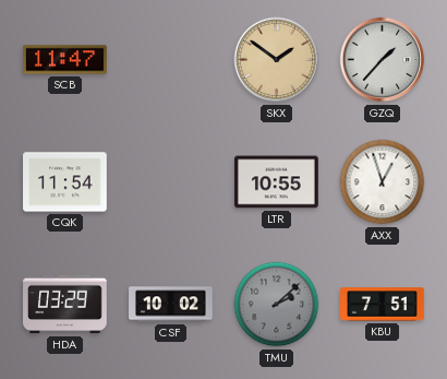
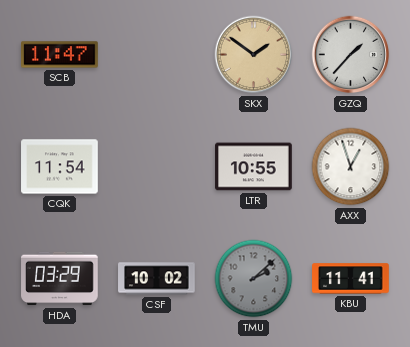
KBU: 7:51 -> 11:41 (351, 279)
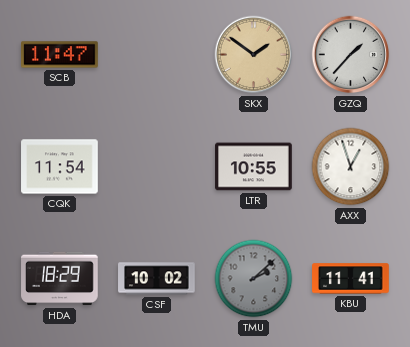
HDA: 03:29 -> 18:29 (60, 279)
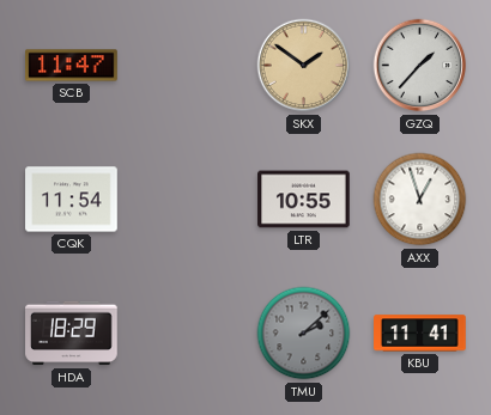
CSF: 10:02 -> none (157, 279)
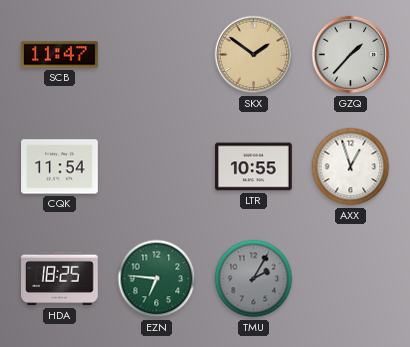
HDA: 18:29 -> 18:25 (60, 279)
EZN: none -> 6:46 (157, 279)
TMU: 2:08 -> 2:05 (254, 279)
KBU: 11:41 -> none (420, 334)
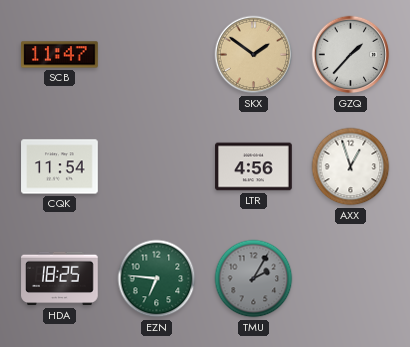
LTR: 10:55 -> 4:56 (254, 167)
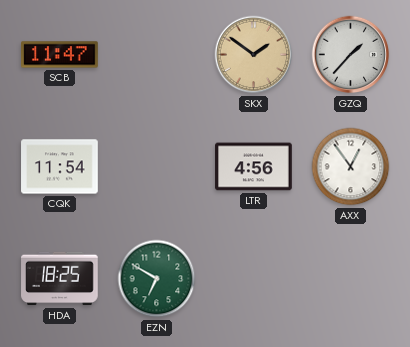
AXX: 12:57 -> 12:54 (351, 167)
EZN: 6:46 -> 6:50 (157, 279)
TMU: 2:05 -> none (254, 279)
